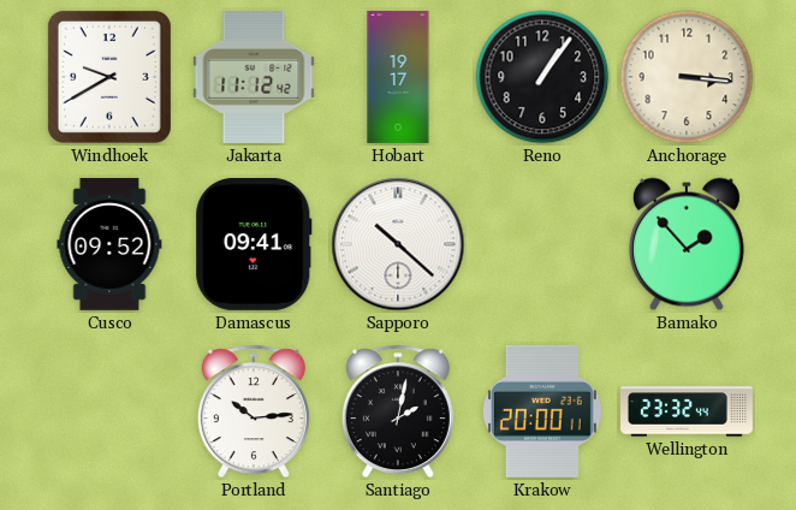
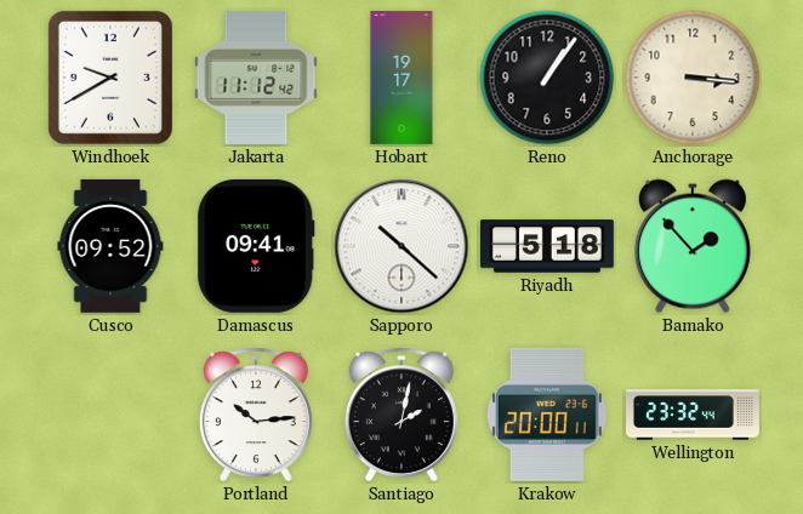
Riyadh: none -> 5:18 (547, 246)
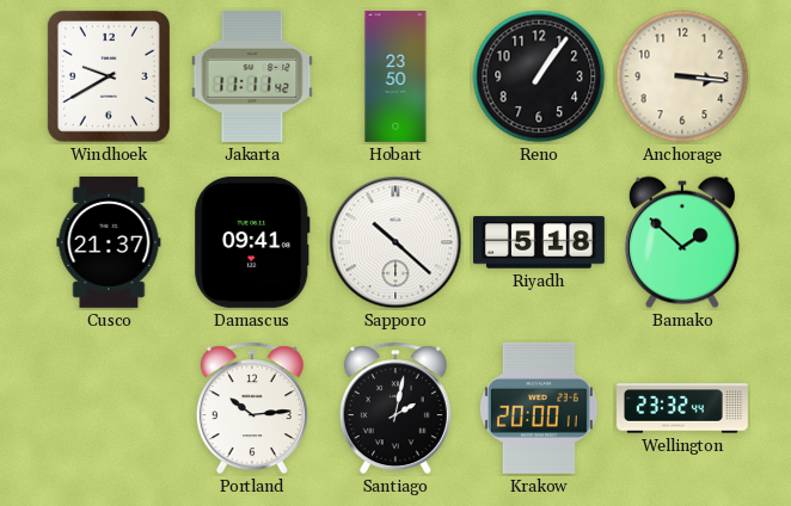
Jakarta: 11:12 -> 11:11 (252, 76)
Hobart: 19:17 -> 23:50 (395, 76)
Cusco: 09:52 -> 21:37 (109, 242)
Bamako: 1:53 -> 1:52 (682, 242)
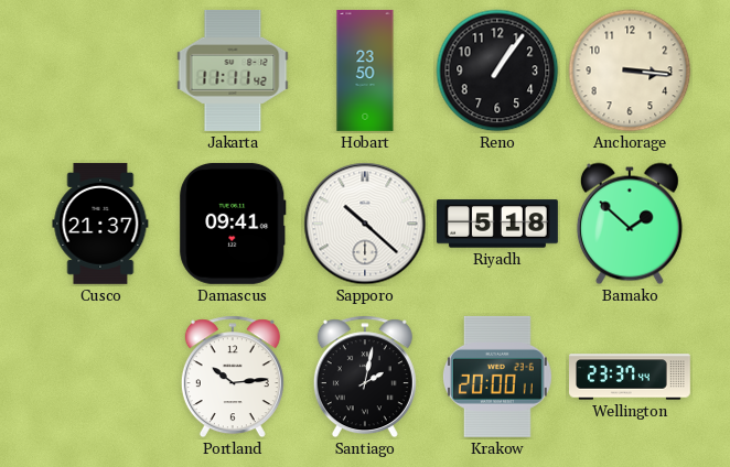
Windhoek: 9:40 -> none (109, 76)
Wellington: 23:32 -> 23:37 (631, 377)
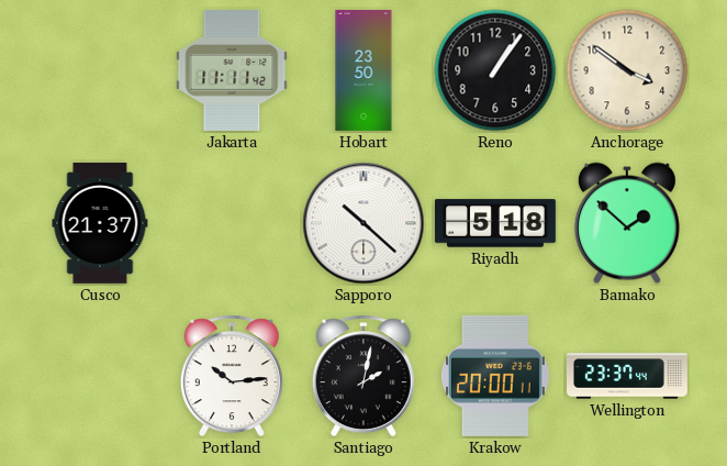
Anchorage: 3:16 -> 3:51 (627, 70)
Damascus: 09:41 -> none (233, 224)
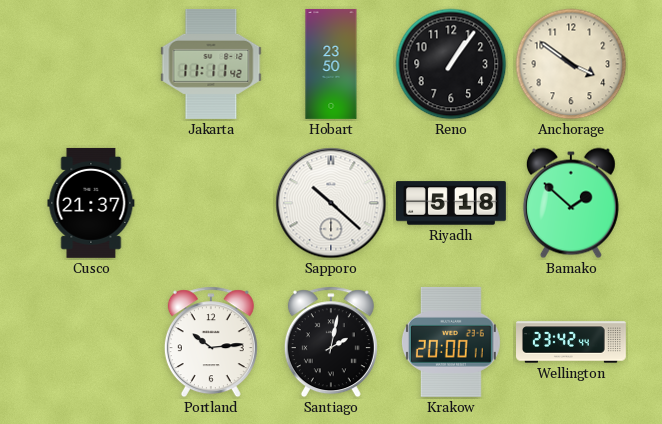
Wellington: 23:37 -> 23:42 (572, 342)
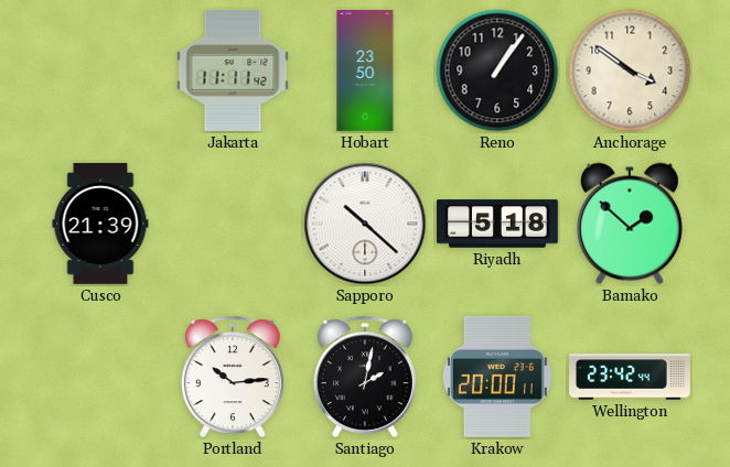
Cusco: 21:37 -> 21:39 (100, 224)
